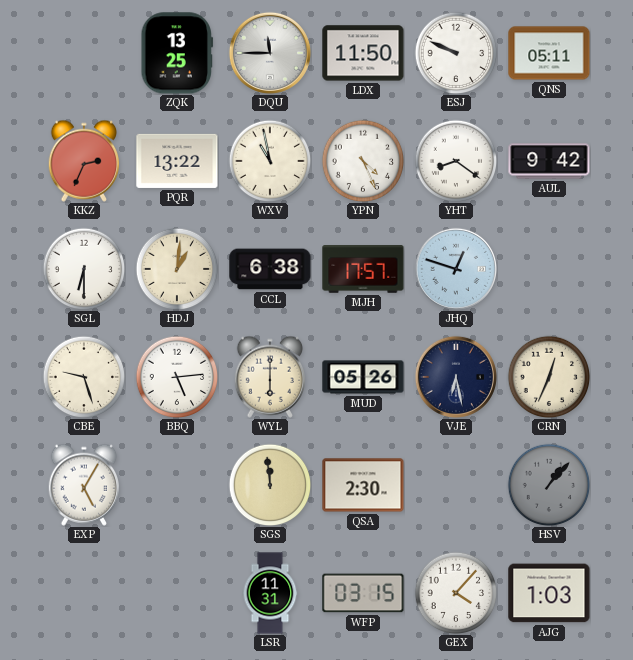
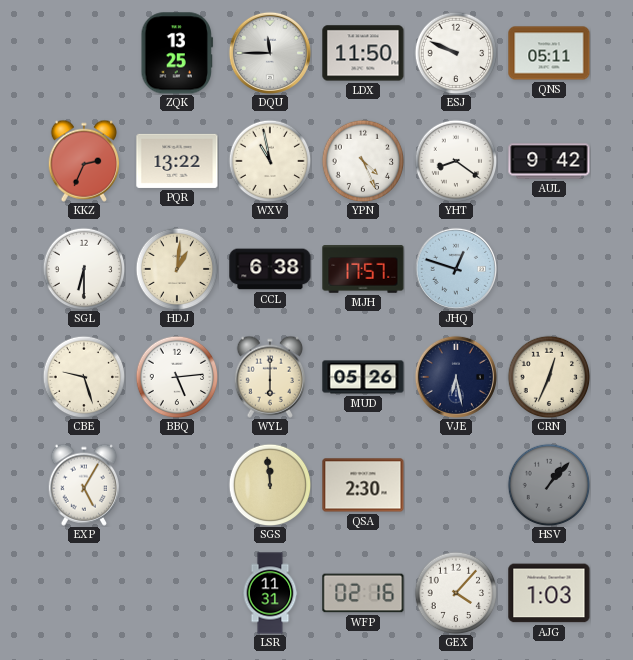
WFP: 03:15 -> 02:16 (363, 593)
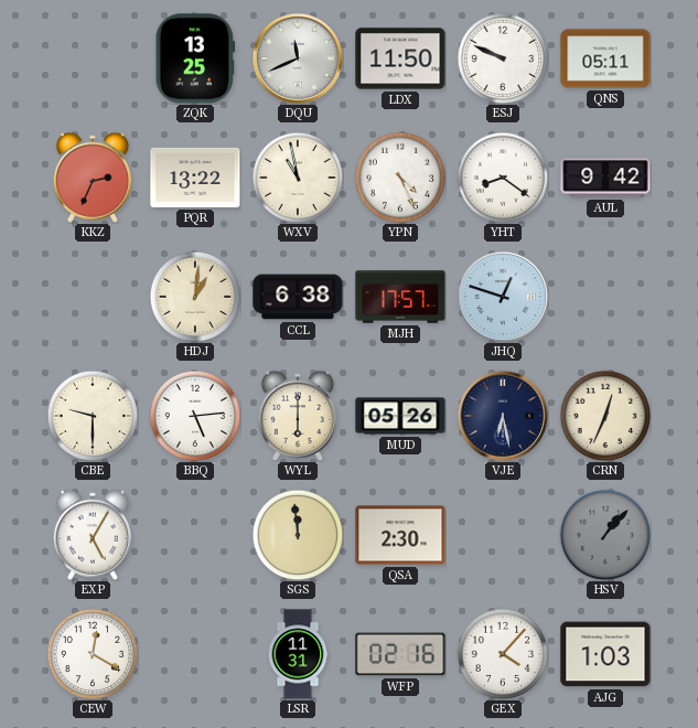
DQU: 11:45 -> 11:41 (298, 58)
SGL: 6:30 -> none (84, 269)
CBE: 9:27 -> 9:30 (93, 416)
CEW: none -> 12:20 (93, 654)
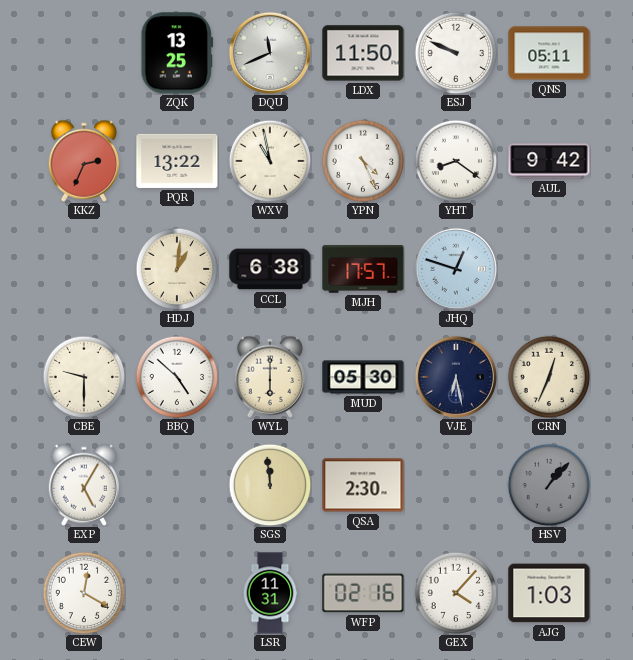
BBQ: 5:14 -> 4:52 (177, 377)
MUD: 05:26 -> 05:30 (363, 377)
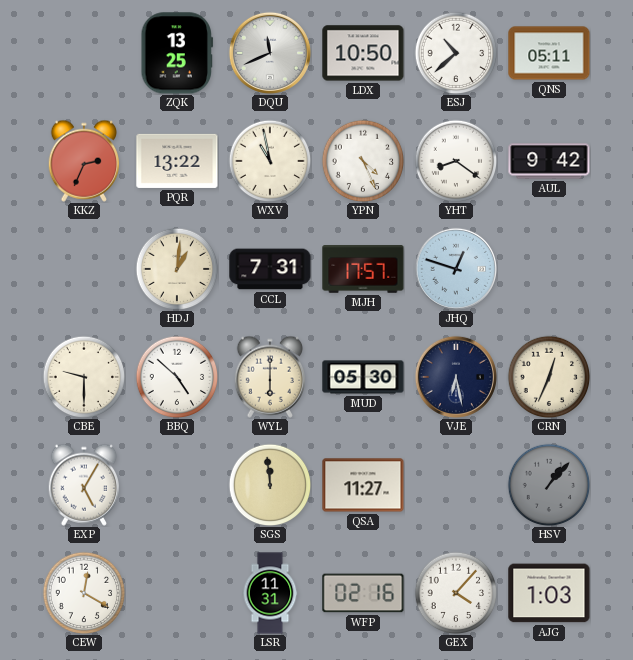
LDX: 11:50 -> 10:50 (363, 53)
ESJ: 9:49 -> 10:38 (456, 53)
CCL: 6:38 -> 7:31 (270, 269)
QSA: 2:30 -> 11:27 (363, 485)
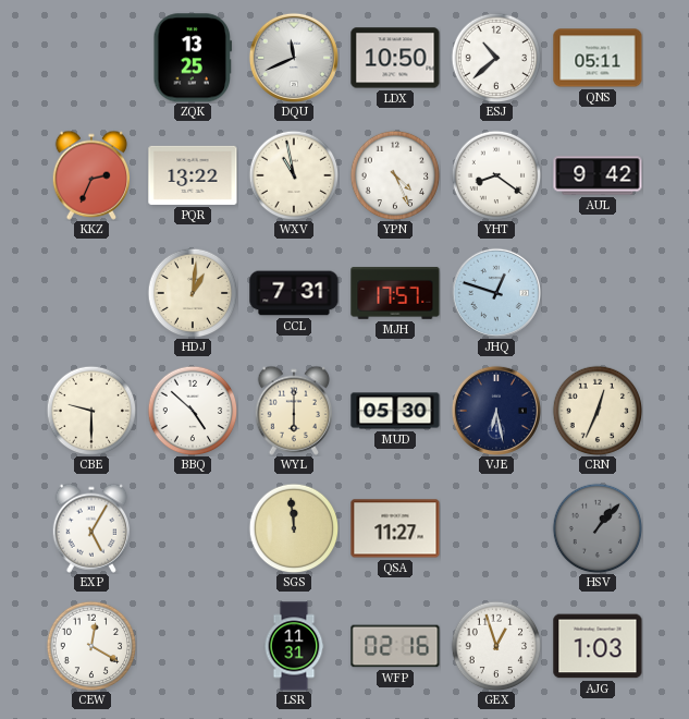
GEX: 4:07 -> 12:57 (496, 646)
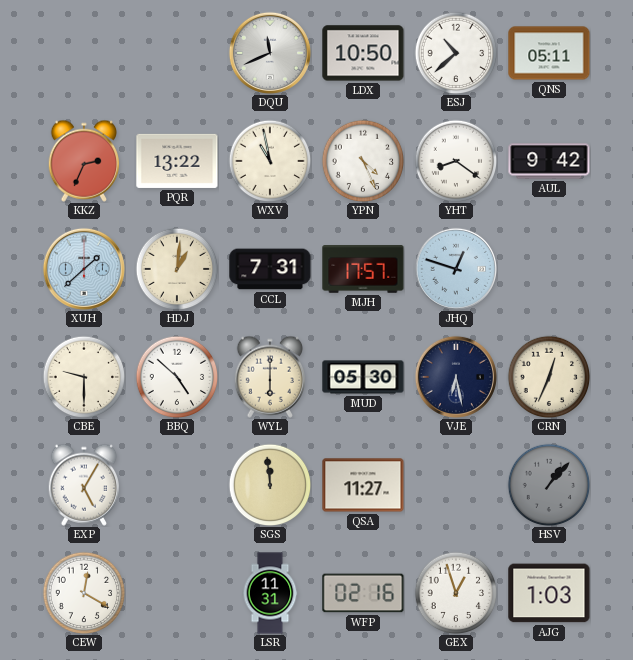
ZQK: 13:25 -> none (193, 58)
XUH: none -> 1:38 (84, 269)
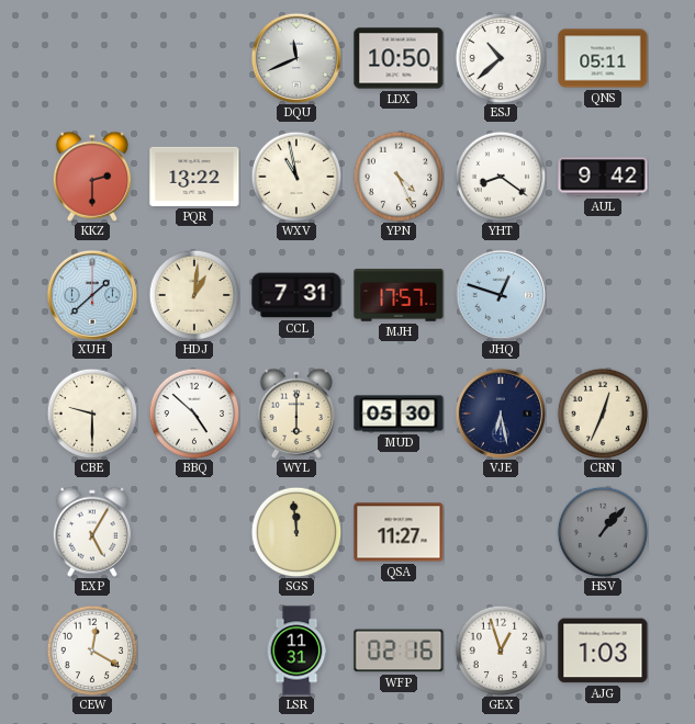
KKZ: 2:34 -> 2:30 (91, 177)
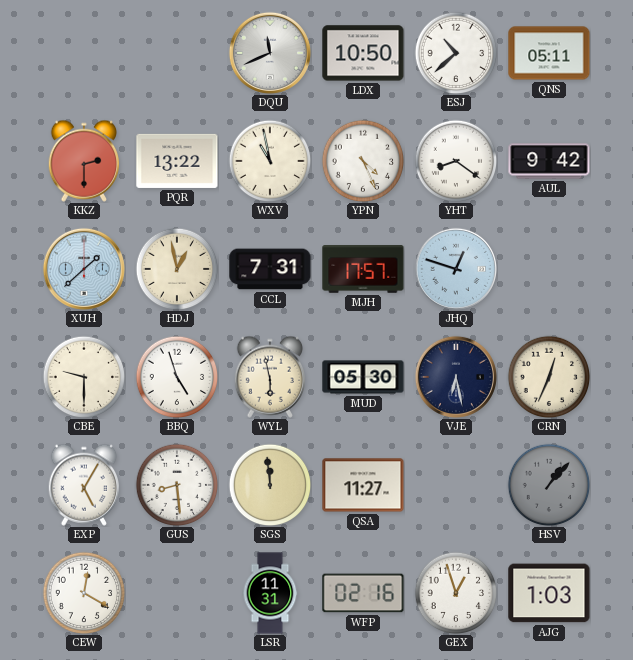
HDJ: 1:01 -> 12:58 (177, 269)
BBQ: 4:52 -> 4:57 (177, 377)
WYL: 6:00 -> 5:58 (269, 377)
GUS: none -> 8:29 (177, 485)
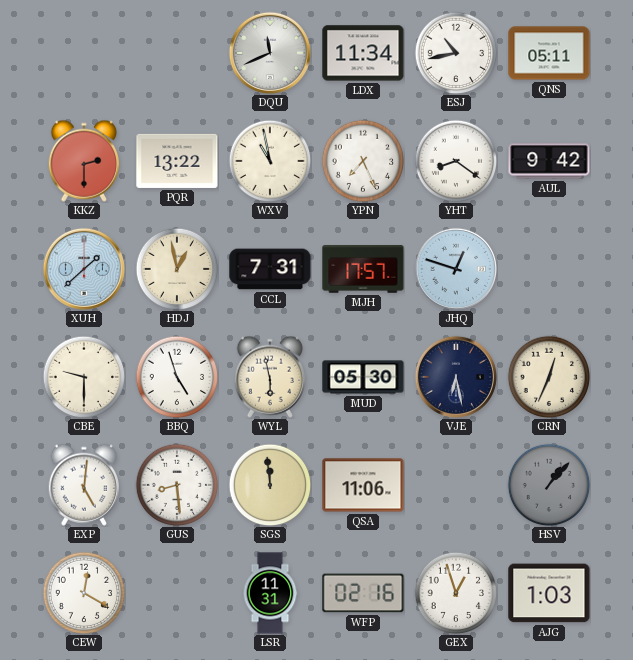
LDX: 10:50 -> 11:34 (363, 53)
ESJ: 10:38 -> 10:43 (456, 53)
YPN: 4:26 -> 7:26 (363, 161)
EXP: 5:05 -> 5:01 (83, 485)
QSA: 11:27 -> 11:06 (363, 485)
